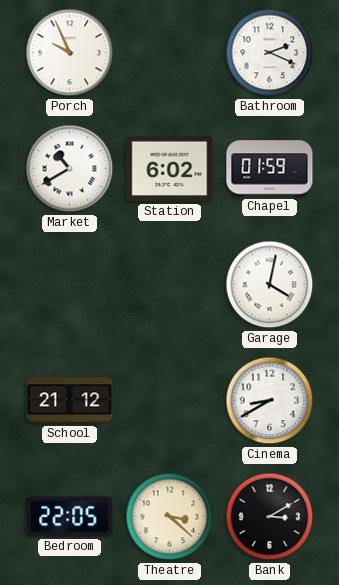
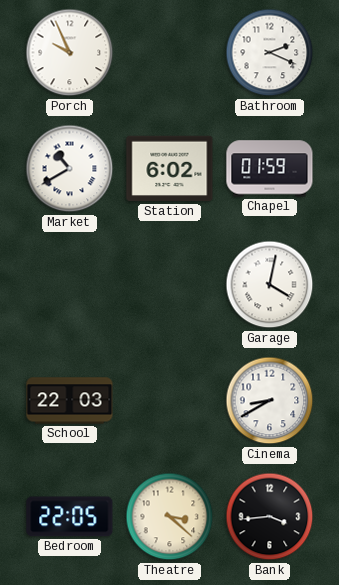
School: 21:12 -> 22:03 (70, 401)
Bank: 3:10 -> 3:44 (270, 517)
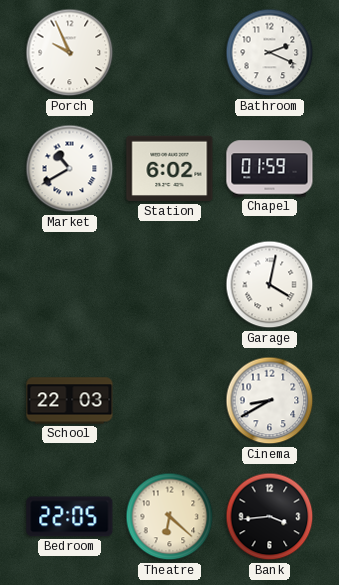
Theatre: 3:22 -> 6:22 (170, 517)
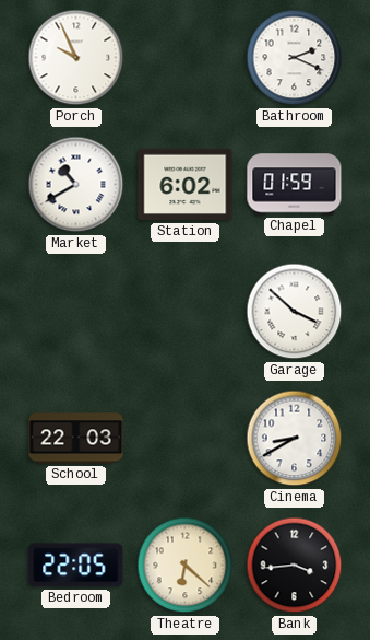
Garage: 4:02 -> 3:52 (295, 312)
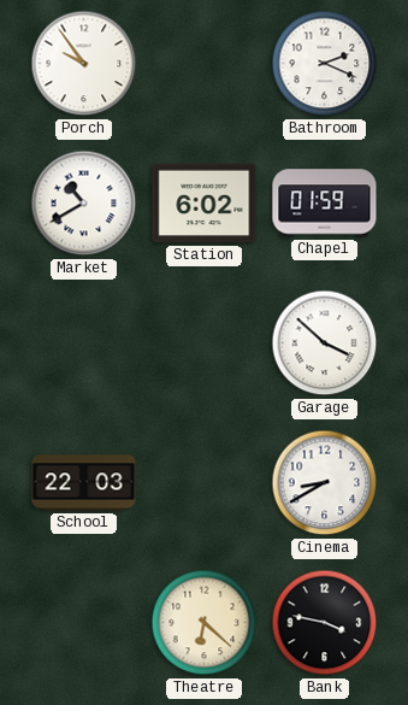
Porch: 9:56 -> 9:54 (84, 64)
Bedroom: 22:05 -> none (76, 566)
Bank: 3:44 -> 3:47 (325, 623)
